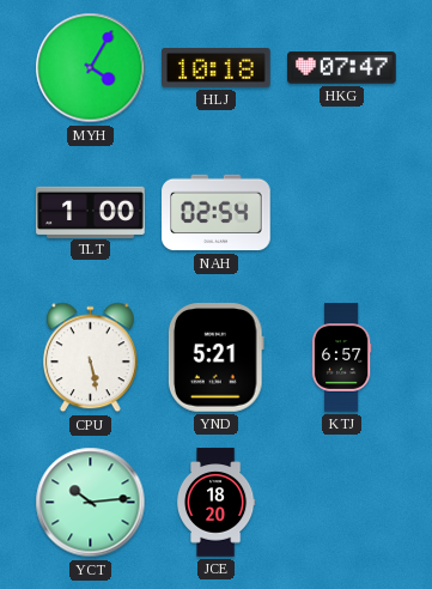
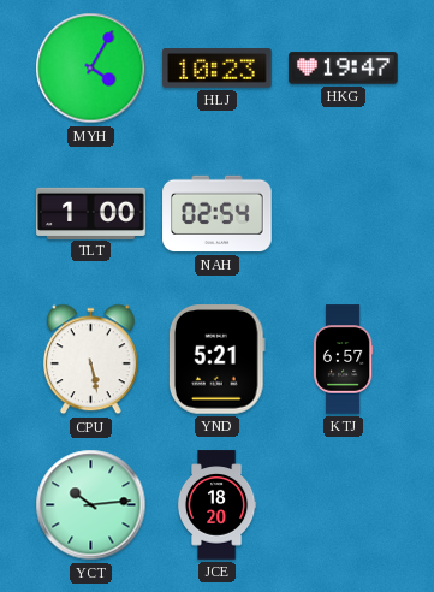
HLJ: 10:18 -> 10:23 (218, 69)
HKG: 07:47 -> 19:47 (344, 69)
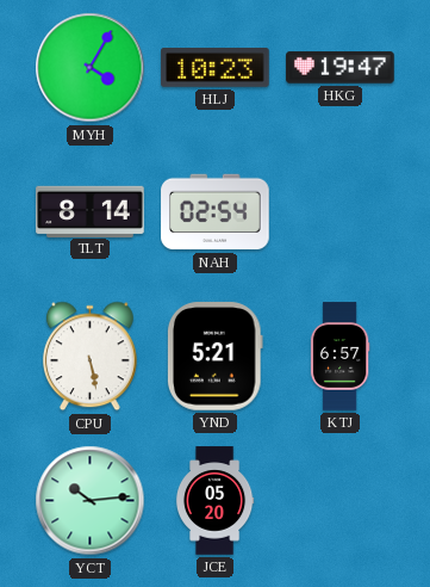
TLT: 1:00 -> 8:14 (91, 211)
JCE: 18:20 -> 05:20 (214, 501)
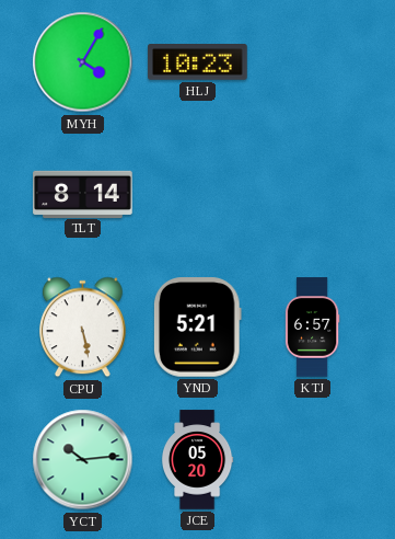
HKG: 19:47 -> none (341, 68)
NAH: 02:54 -> none (216, 212)
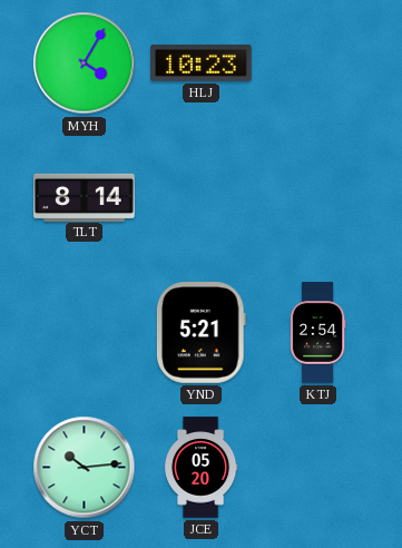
CPU: 5:28 -> none (82, 328)
KTJ: 6:57 -> 2:54 (317, 333)
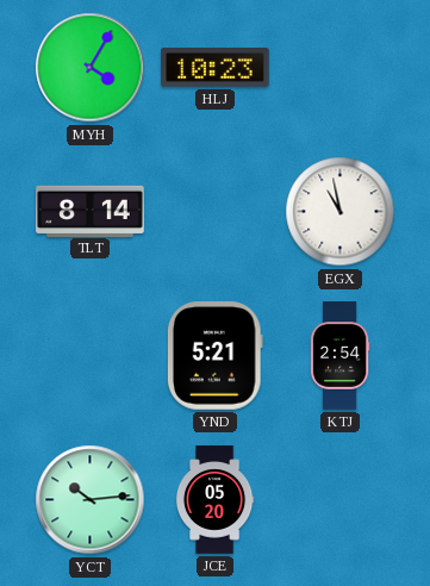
EGX: none -> 10:58 (341, 212)
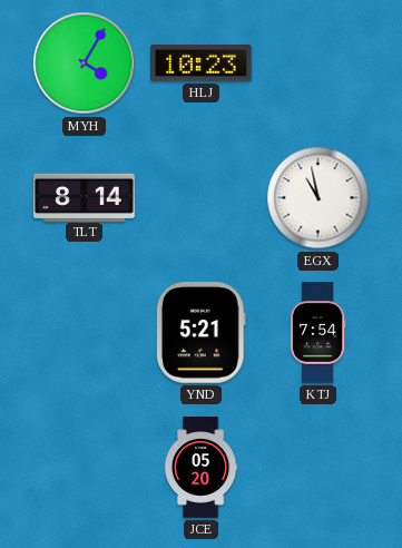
KTJ: 2:54 -> 7:54 (317, 333)
YCT: 10:14 -> none (91, 500)
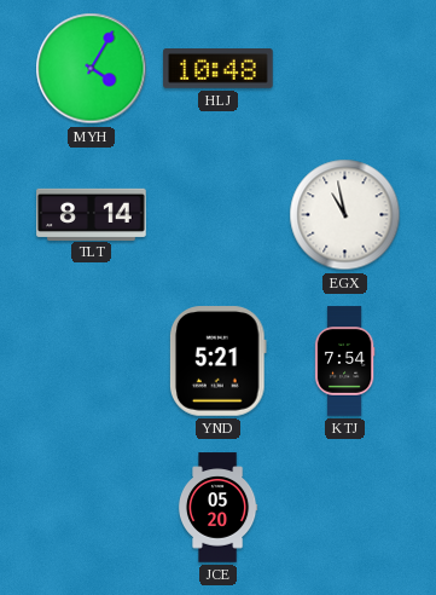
HLJ: 10:23 -> 10:48 (219, 69)
